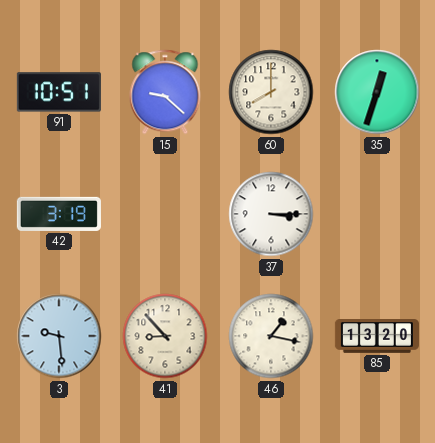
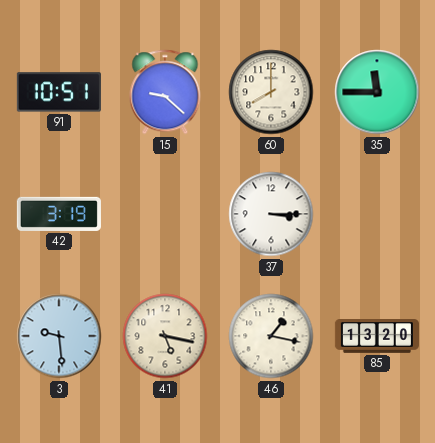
35: 12:33 -> 11:45 (377, 92)
41: 8:53 -> 5:17 (165, 336)
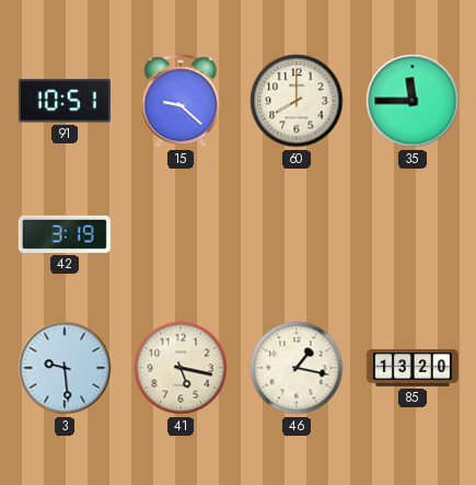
37: 3:15 -> none (271, 214)
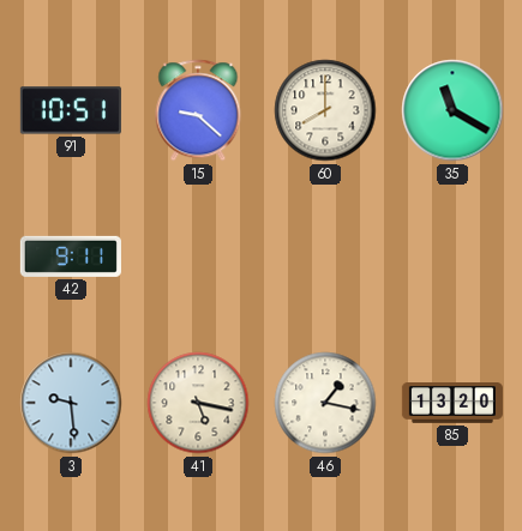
35: 11:45 -> 11:20 (452, 110)
42: 3:19 -> 9:11 (71, 257)
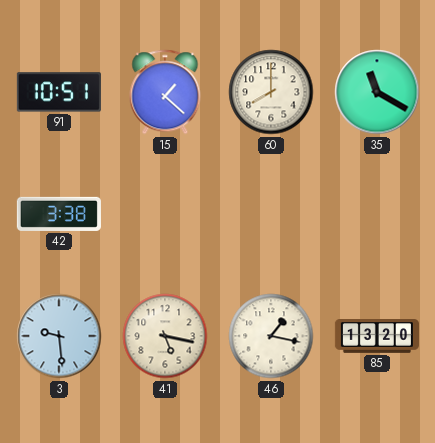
15: 9:22 -> 1:22 (165, 92)
42: 9:11 -> 3:38 (59, 214)
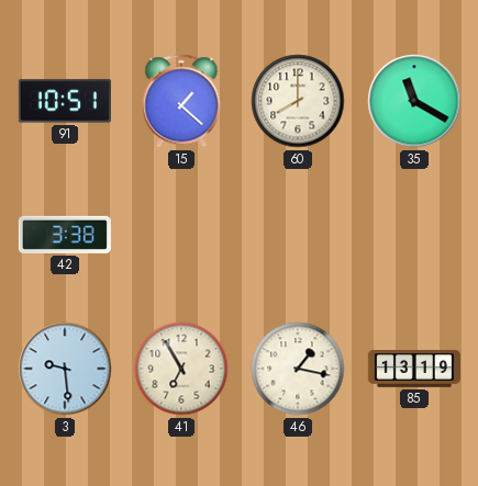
41: 5:17 -> 6:55 (181, 369)
85: 13:20 -> 13:19 (414, 370)
